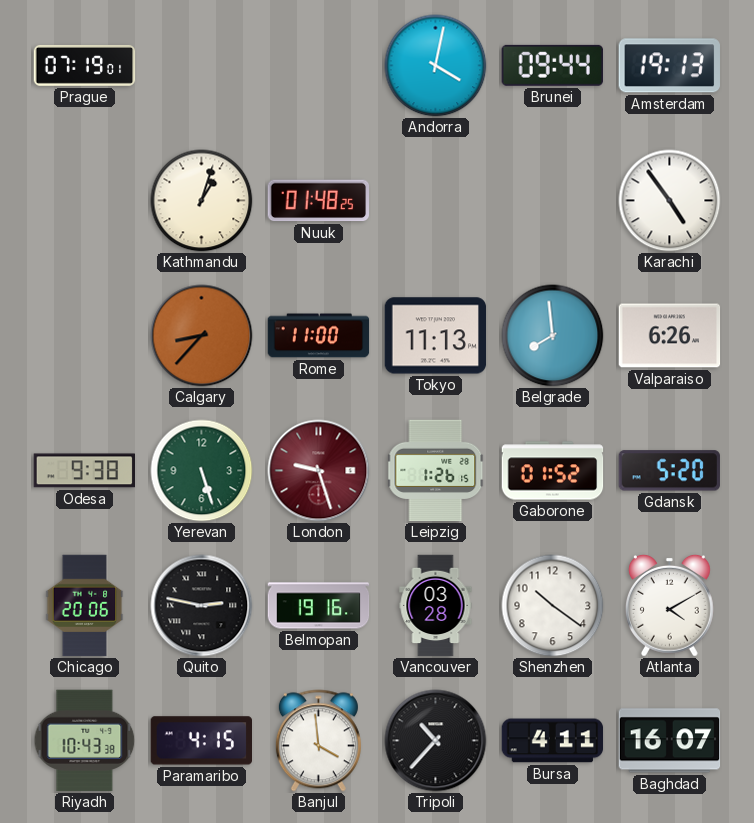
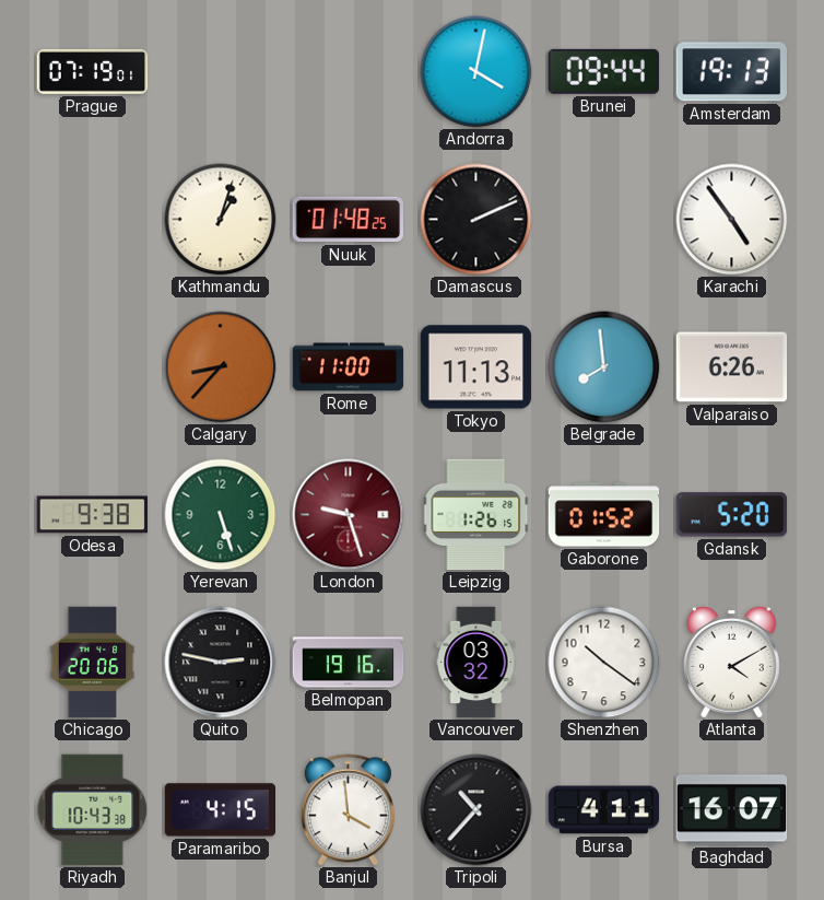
Damascus: none -> 2:11 (476, 220)
Vancouver: 03:28 -> 03:32 (476, 663)
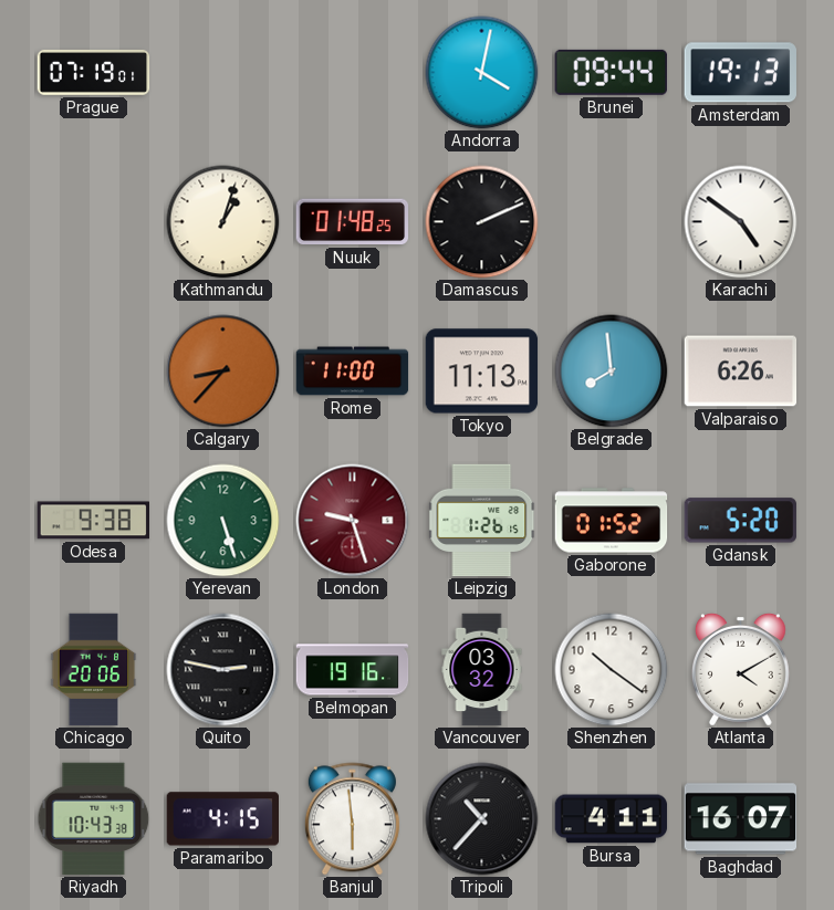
Karachi: 4:54 -> 4:51 (741, 222)
Banjul: 3:59 -> 5:59 (352, 819)
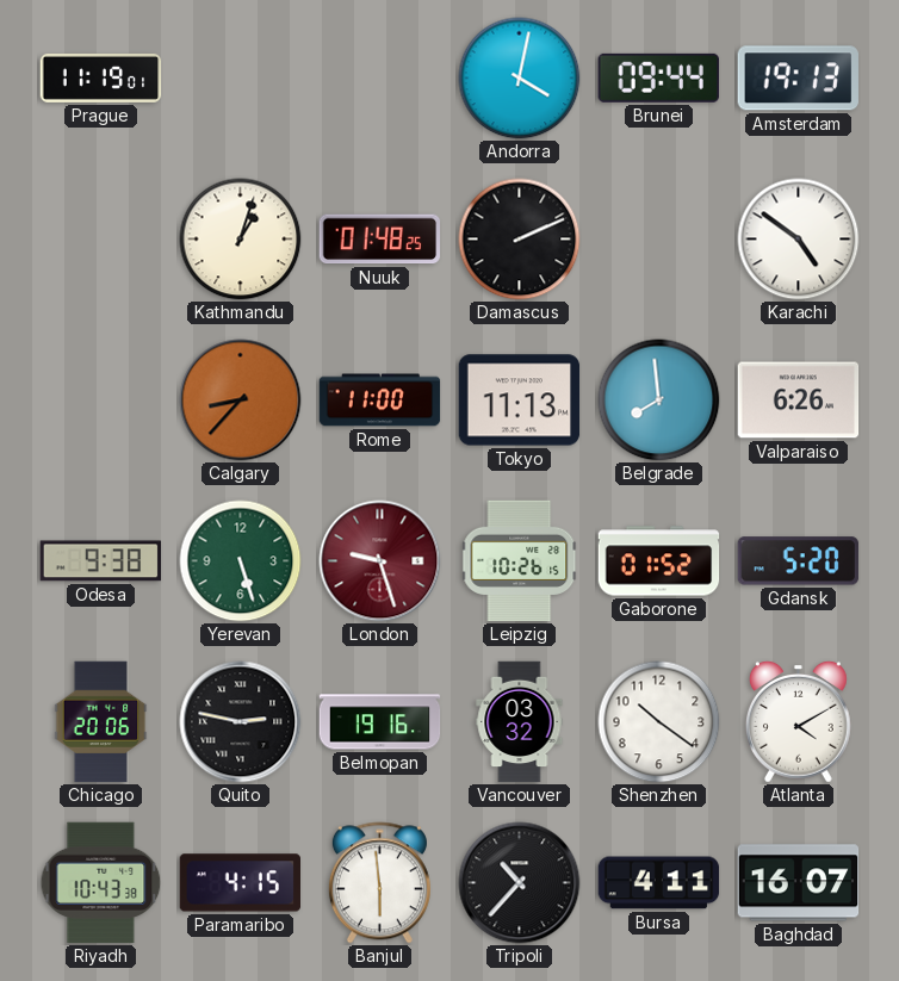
Prague: 07:19 -> 11:19 (101, 77)
Leipzig: 1:26 -> 10:26 (520, 561)
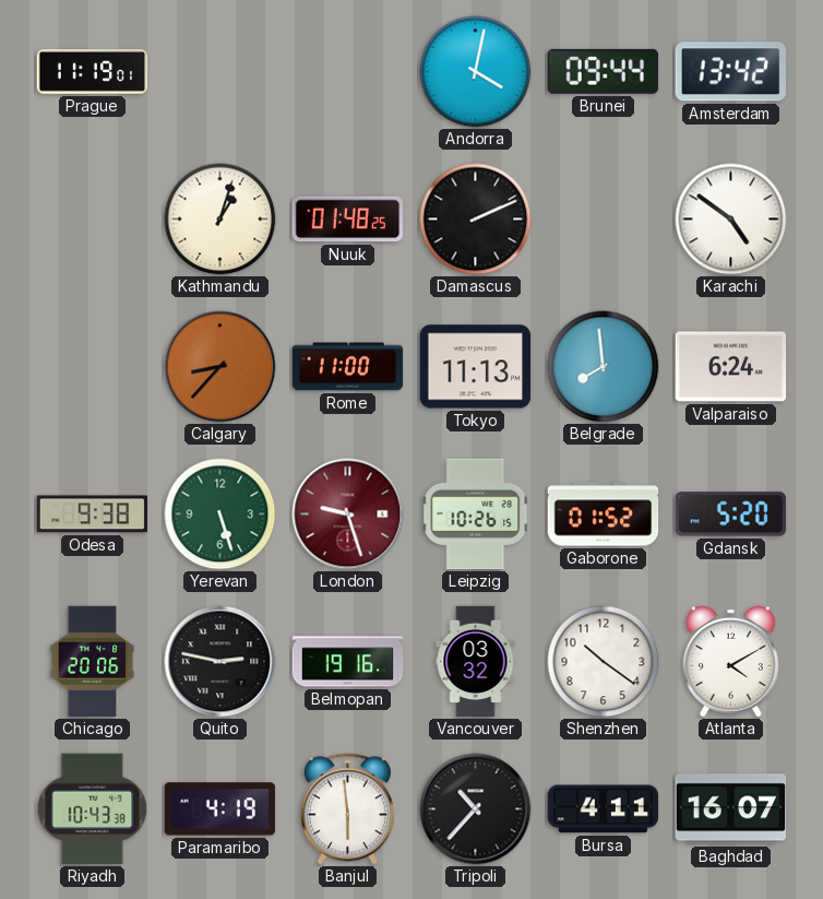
Amsterdam: 19:13 -> 13:42 (730, 72)
Valparaiso: 6:26 -> 6:24 (731, 367)
Paramaribo: 4:15 -> 4:19 (220, 809)
